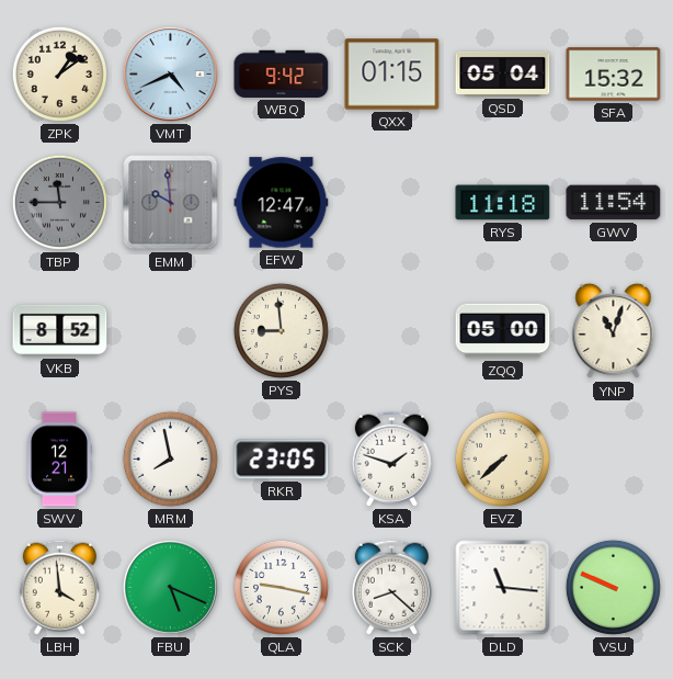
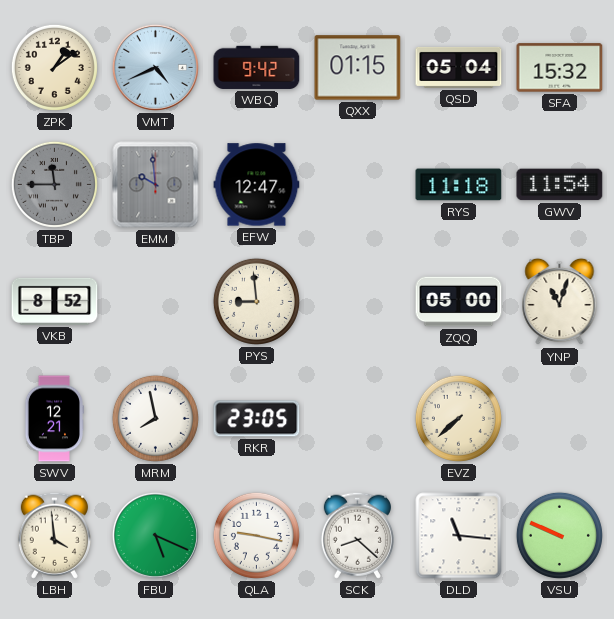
KSA: 1:48 -> none (391, 459)
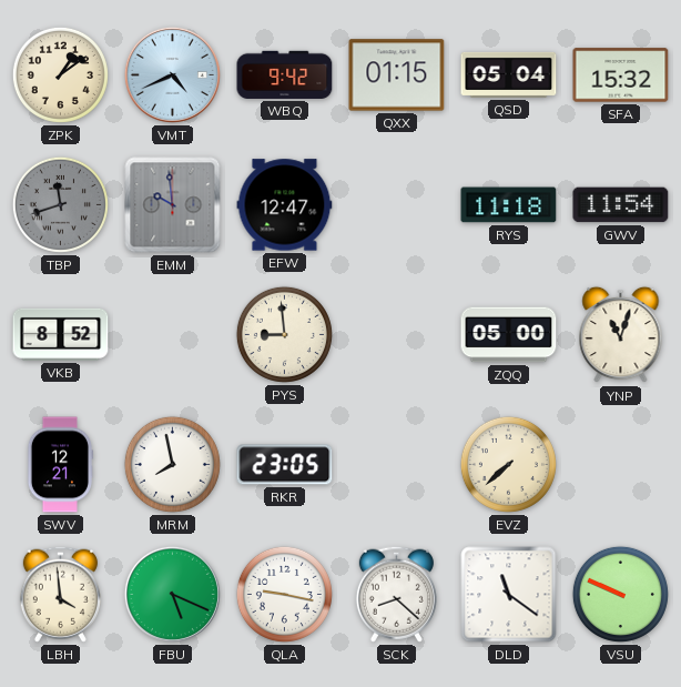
TBP: 11:45 -> 11:42 (60, 204)
DLD: 11:16 -> 11:21 (509, 595)
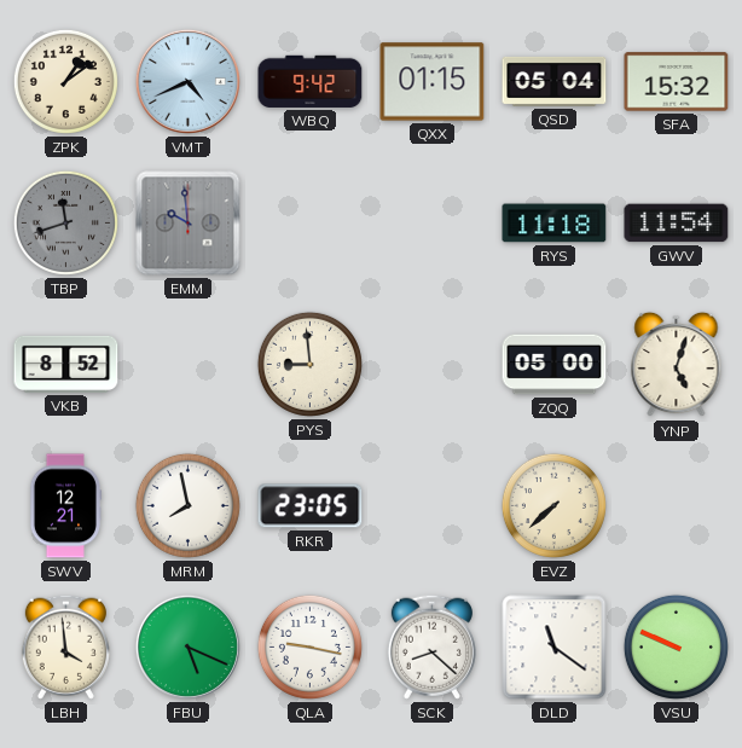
EFW: 12:47 -> none (285, 205)
YNP: 11:03 -> 5:03 (677, 365)
